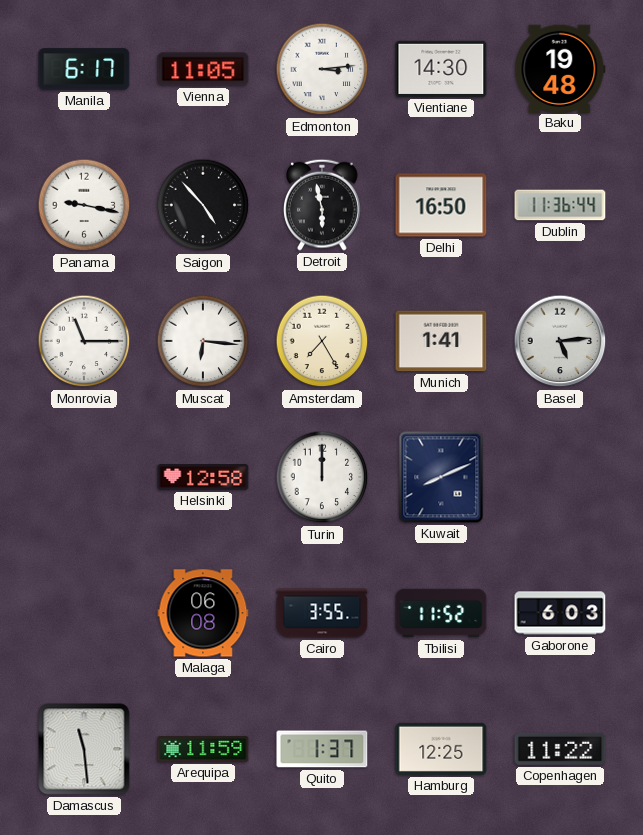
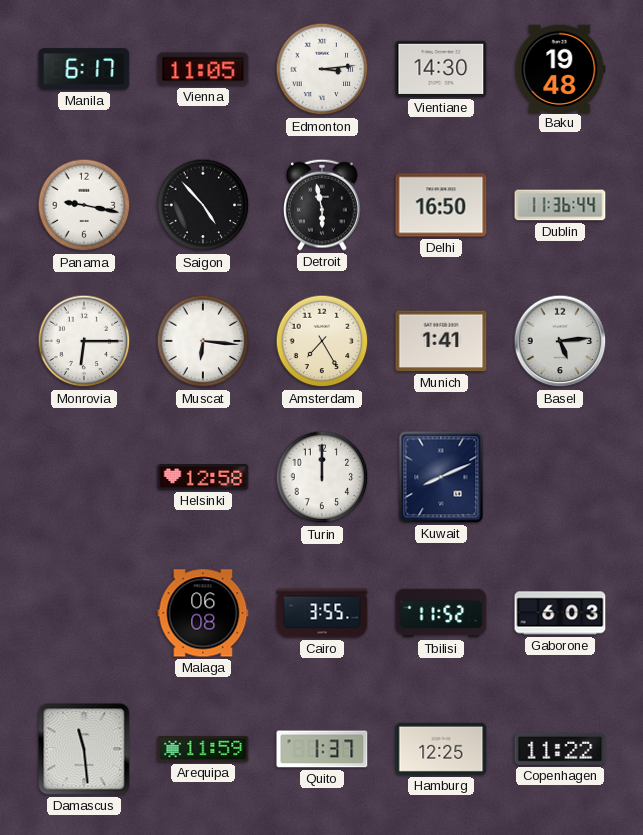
Monrovia: 11:15 -> 6:15 (84, 341)
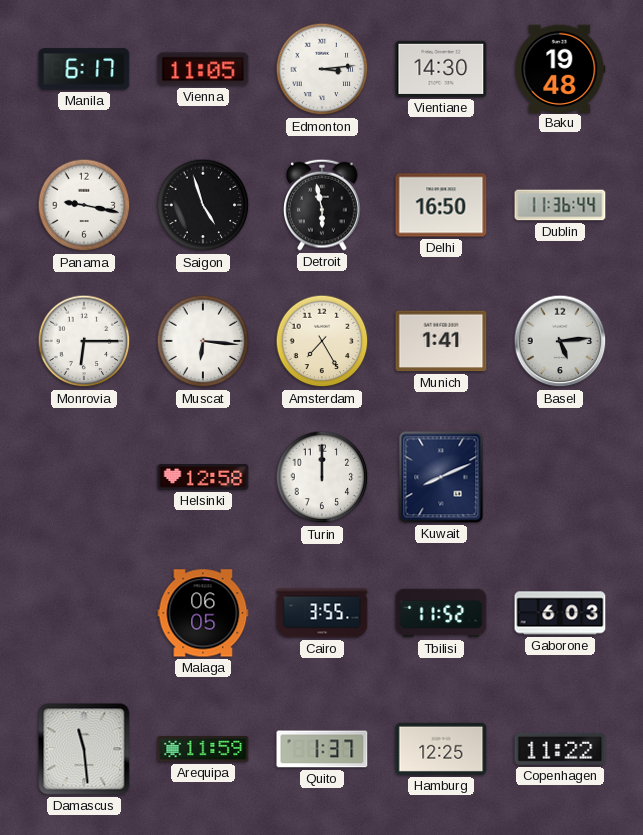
Saigon: 4:53 -> 4:57 (203, 205)
Malaga: 06:08 -> 06:05 (203, 613)
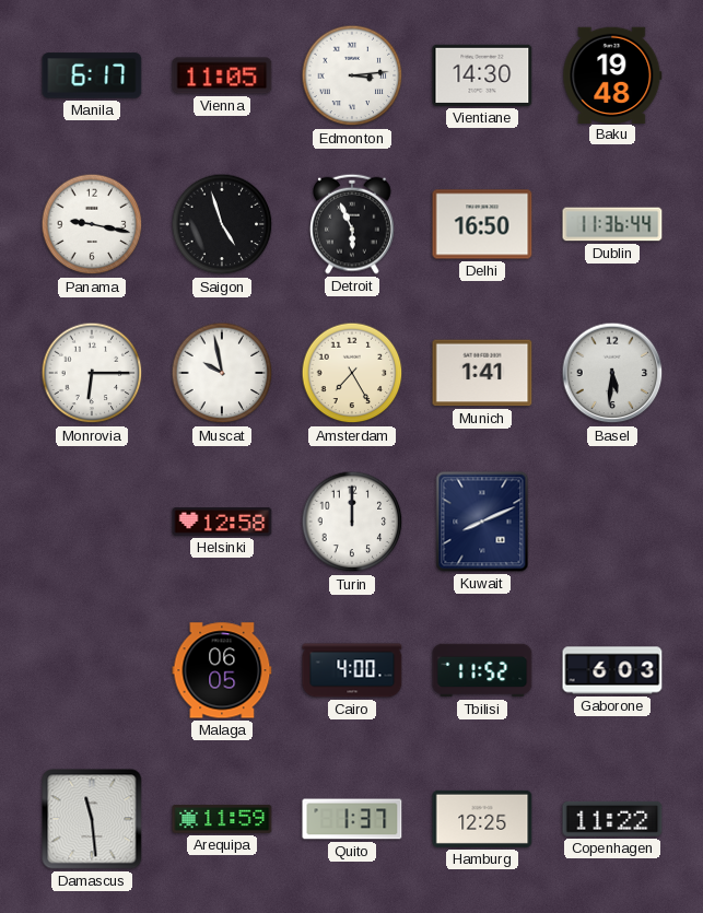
Detroit: 5:58 -> 5:56 (353, 224)
Muscat: 6:16 -> 9:58 (222, 373)
Basel: 5:14 -> 5:31 (612, 373)
Cairo: 3:55 -> 4:00 (352, 670)
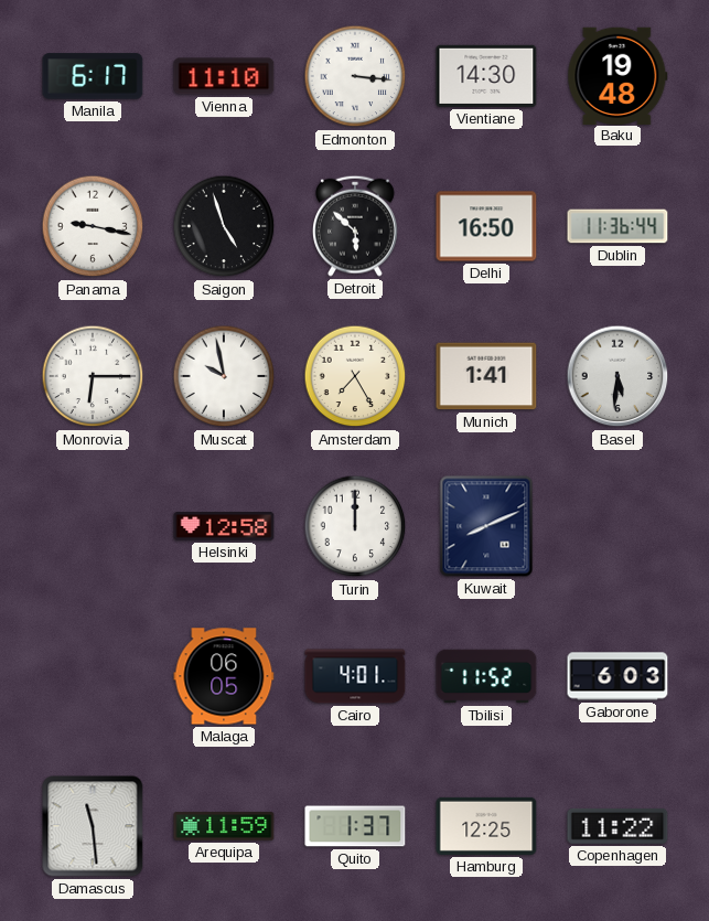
Vienna: 11:05 -> 11:10 (224, 76)
Edmonton: 3:14 -> 3:16 (355, 76)
Detroit: 5:56 -> 5:52 (356, 226)
Cairo: 4:00 -> 4:01 (355, 676)
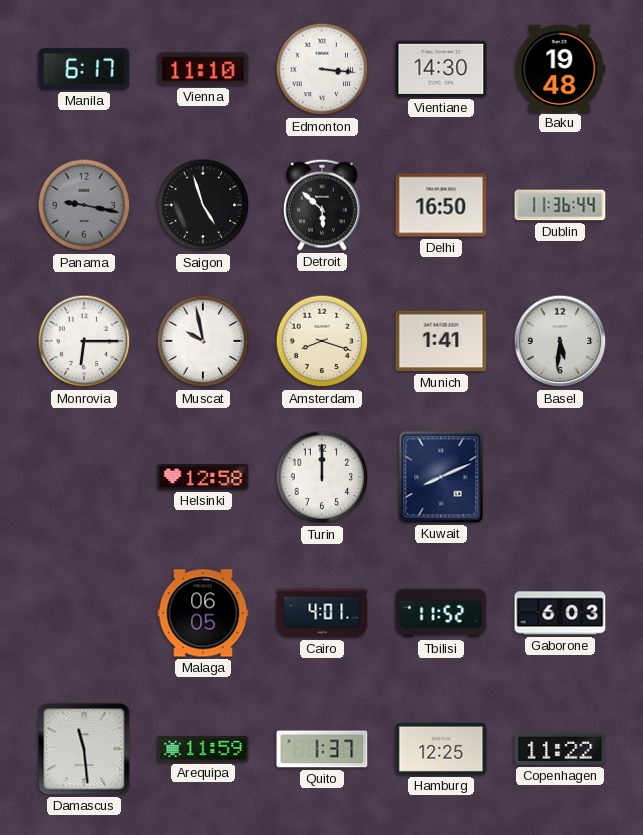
Panama dial: white -> grey (84, 205)
Amsterdam: 7:25 -> 8:18 (322, 341)
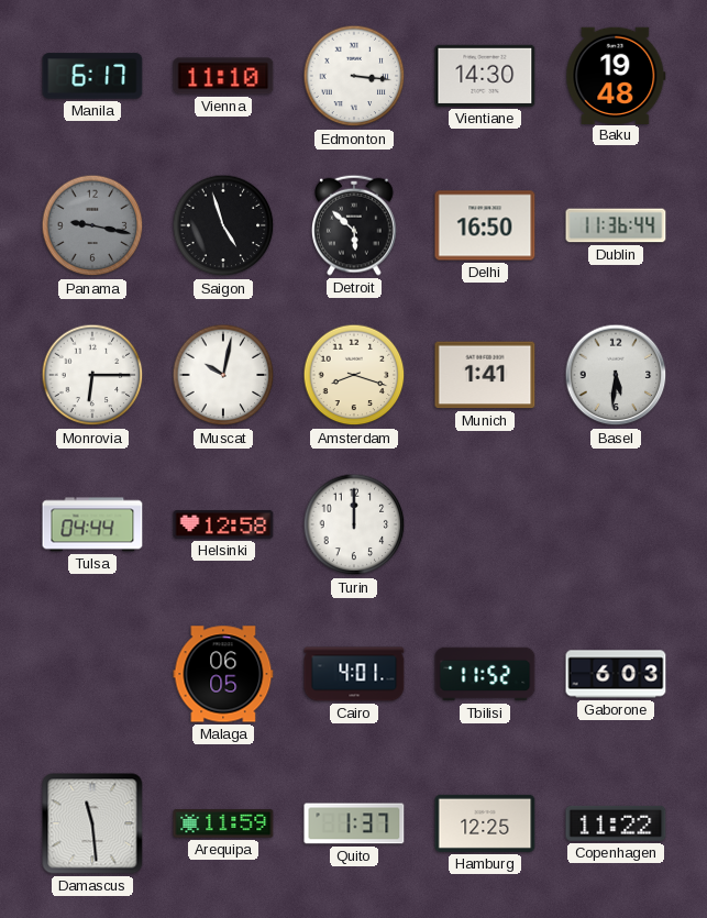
Muscat: 9:58 -> 10:02 (223, 375)
Tulsa: none -> 04:44 (92, 524)
Kuwait: 8:11 -> none (441, 477)
